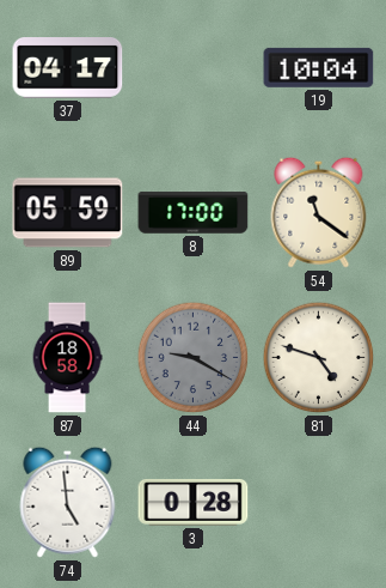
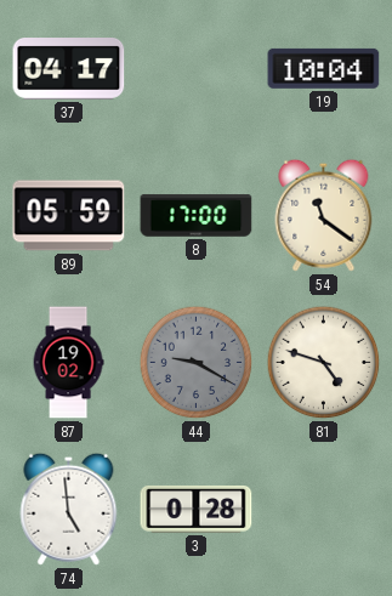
87: 18:58 -> 19:02 (68, 363)
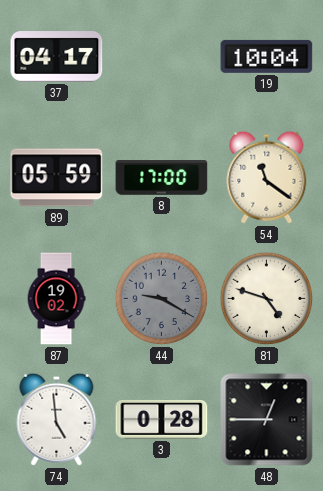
48: none -> 12:45 (267, 420)
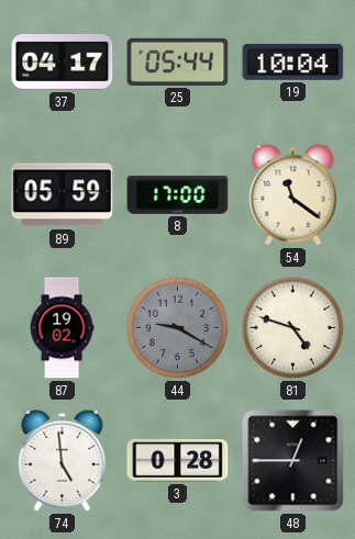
25: none -> 05:44 (178, 61)
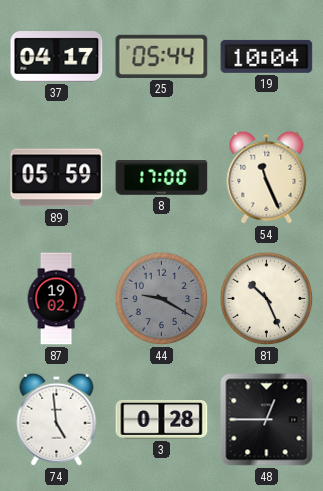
54: 11:21 -> 11:26 (267, 177)
81: 4:48 -> 10:26 (267, 299)
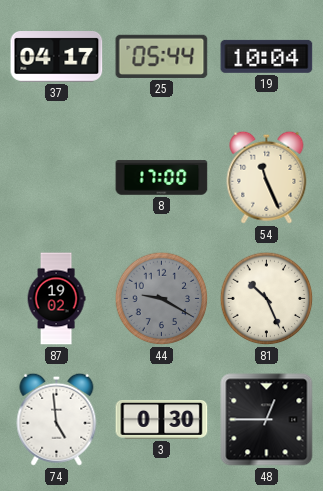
89: 05:59 -> none (57, 178)
3: 0:28 -> 0:30 (162, 420)
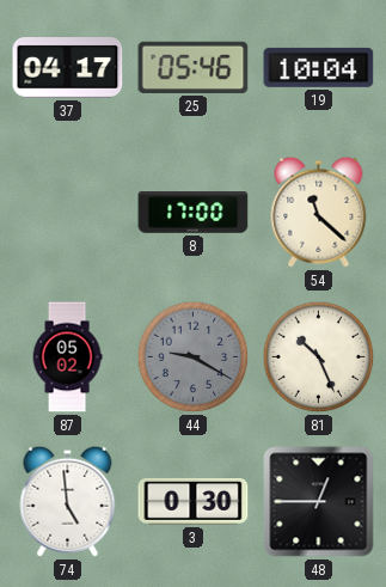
25: 05:44 -> 05:46 (194, 67)
54: 11:26 -> 11:22 (319, 212)
87: 19:02 -> 05:02 (67, 357)
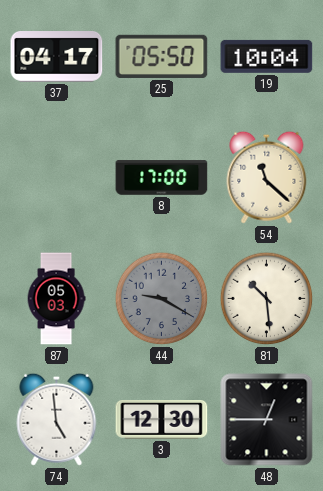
25: 05:46 -> 05:50 (162, 56)
87: 05:02 -> 05:03 (56, 299)
81: 10:26 -> 10:29 (267, 299)
3: 0:30 -> 12:30 (162, 420)
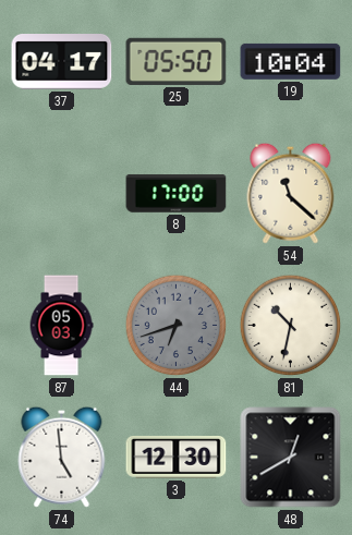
44: 9:20 -> 6:42 (177, 326)
81: 10:29 -> 10:32 (291, 326)
48: 12:45 -> 12:40 (291, 458)
